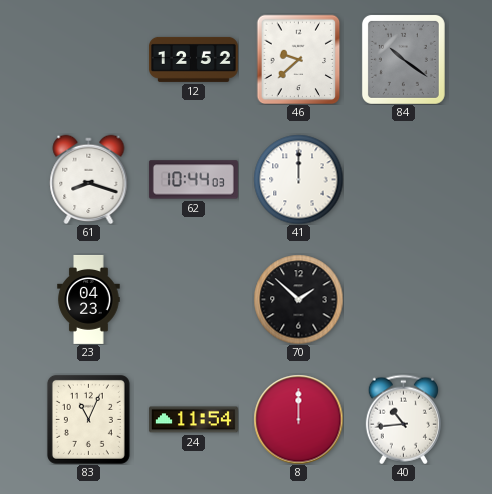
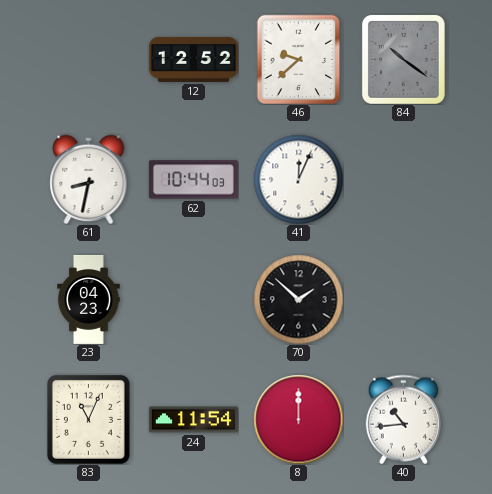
61: 8:18 -> 8:32 (89, 179)
41: 12:00 -> 12:04 (298, 179)
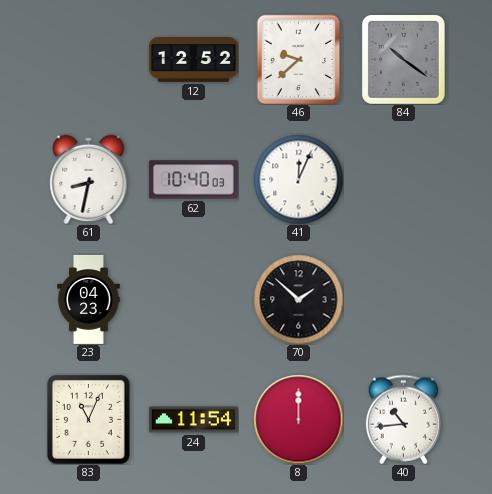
62: 10:44 -> 10:40 (193, 180)
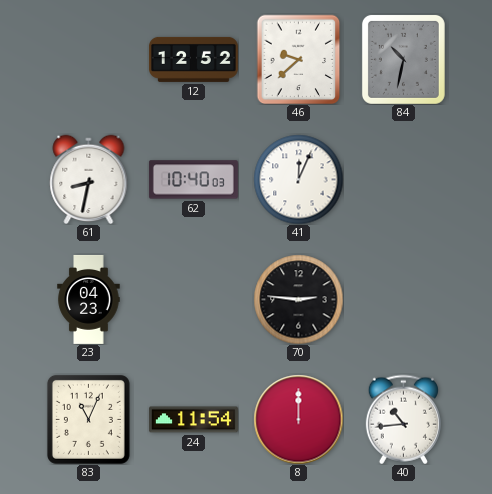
84: 10:21 -> 10:32 (403, 59)
70: 1:52 -> 2:46 (298, 299)
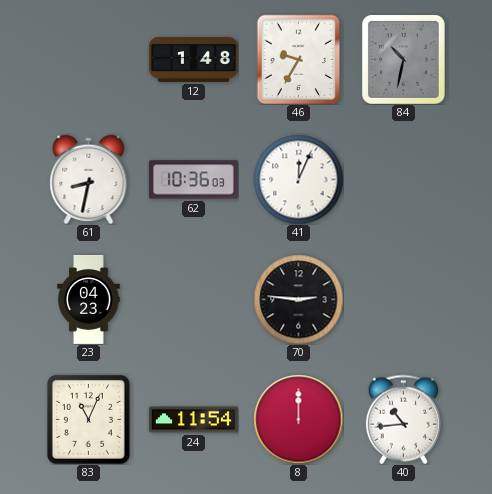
12: 12:52 -> 1:48 (193, 59)
46: 9:38 -> 9:35 (299, 59)
62: 10:40 -> 10:36 (193, 180)
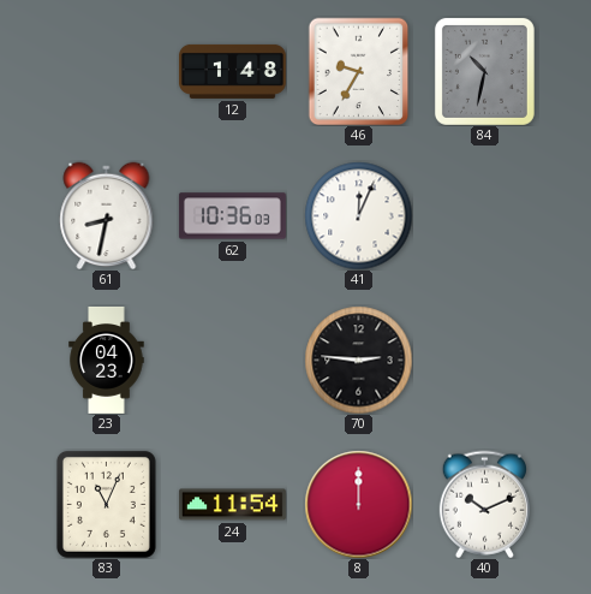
40: 10:44 -> 10:11 (484, 504)
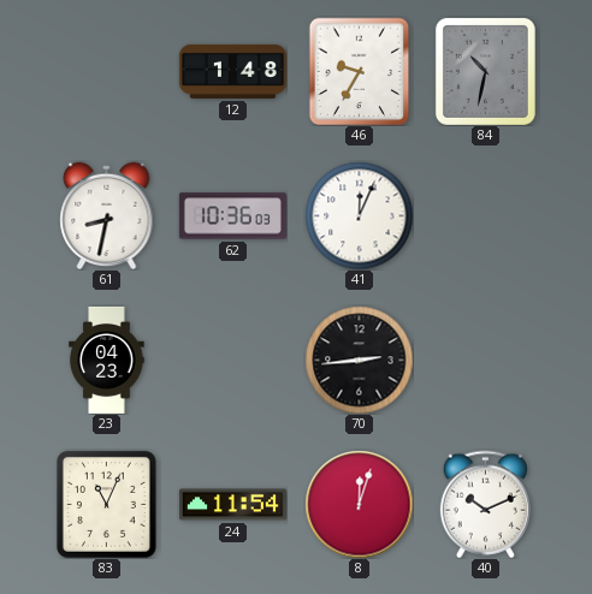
70: 2:46 -> 2:44 (359, 360)
8: 12:00 -> 12:03 (359, 504)
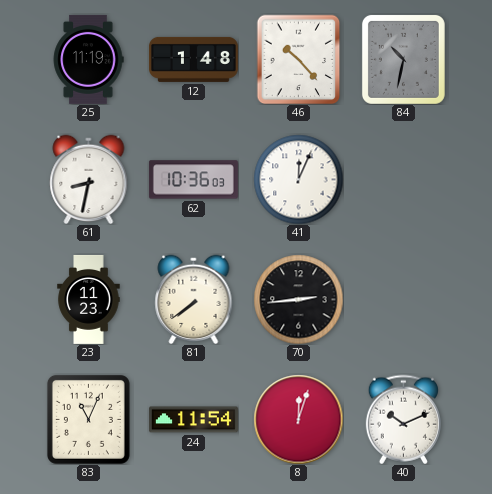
25: none -> 11:19 (88, 59)
46: 9:35 -> 10:23 (299, 59)
23: 04:23 -> 11:23 (89, 299)
81: none -> 7:39 (194, 299)
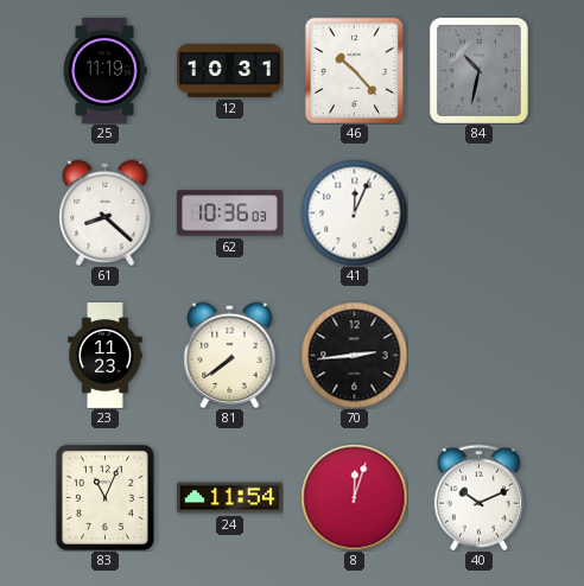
12: 1:48 -> 10:31 (229, 70)
61: 8:32 -> 8:22 (106, 212)
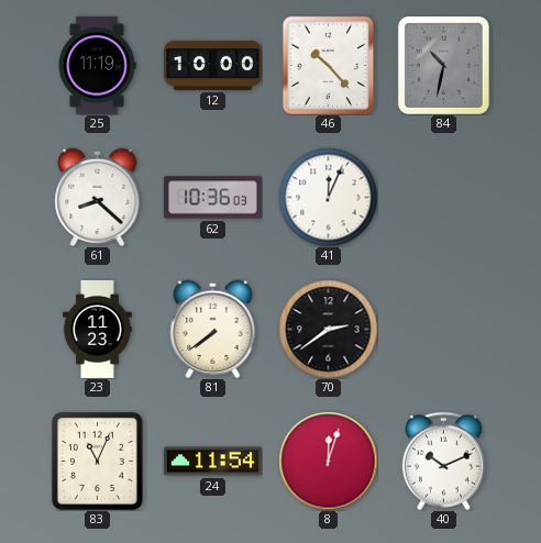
12: 10:31 -> 10:00 (212, 65)
70: 2:44 -> 2:39 (328, 329)
